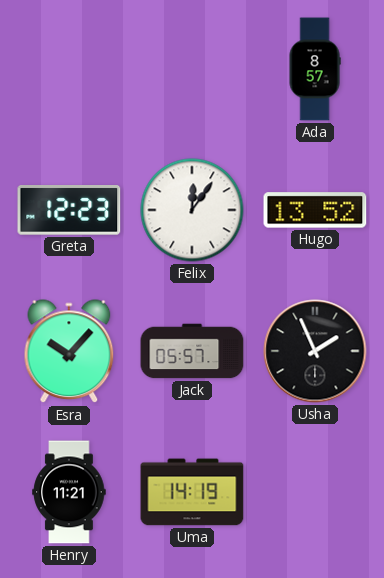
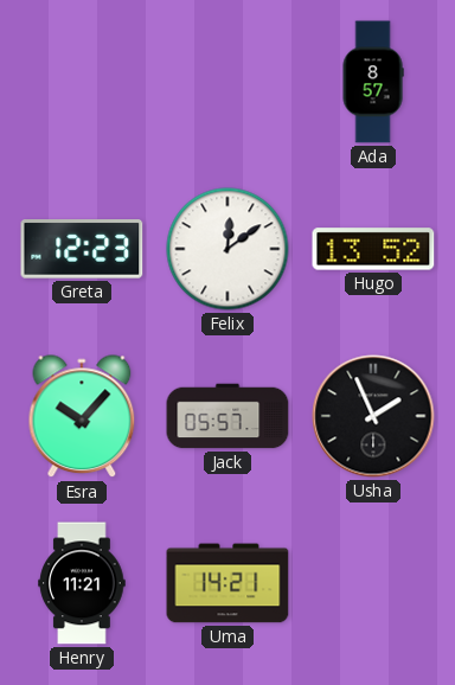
Felix: 12:06 -> 12:09 (227, 249)
Uma: 14:19 -> 14:21 (227, 583)
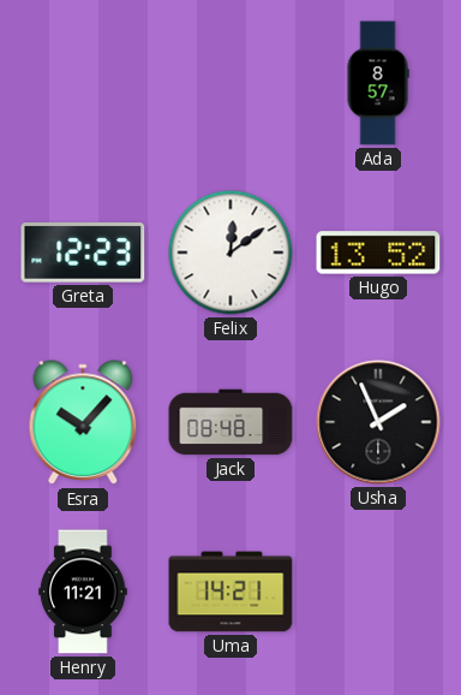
Jack: 05:57 -> 08:48 (230, 422)
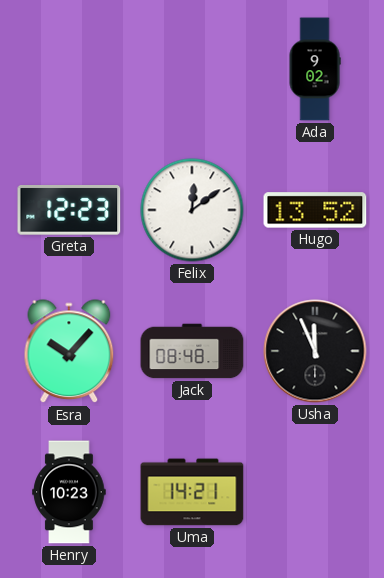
Ada: 8:57 -> 9:02 (315, 69)
Usha: 1:56 -> 11:56 (315, 351)
Henry: 11:21 -> 10:23 (69, 492)
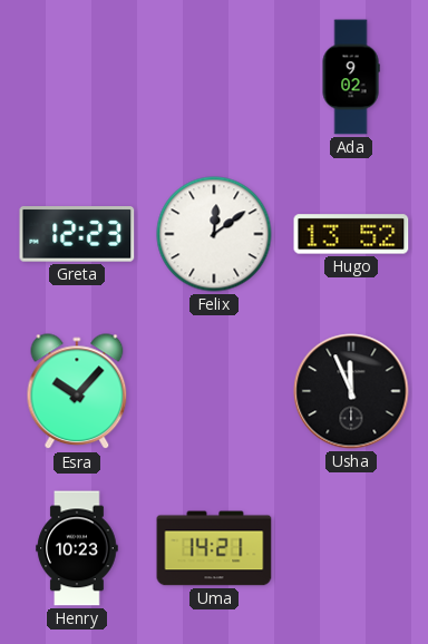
Jack: 08:48 -> none (192, 351)
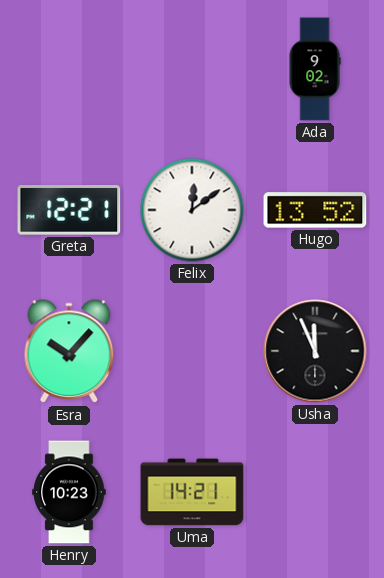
Greta: 12:23 -> 12:21 (69, 211)
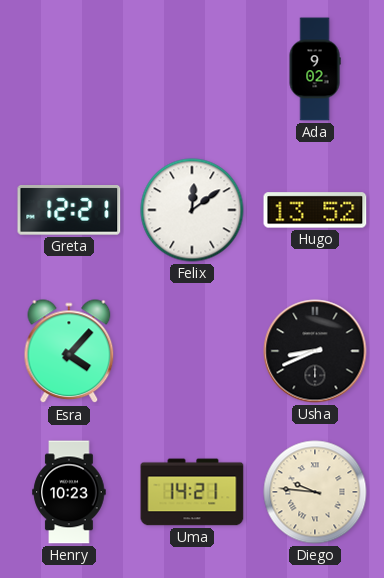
Esra: 10:07 -> 4:07 (69, 352)
Usha: 11:56 -> 8:41 (315, 351)
Diego: none -> 9:46 (315, 492)
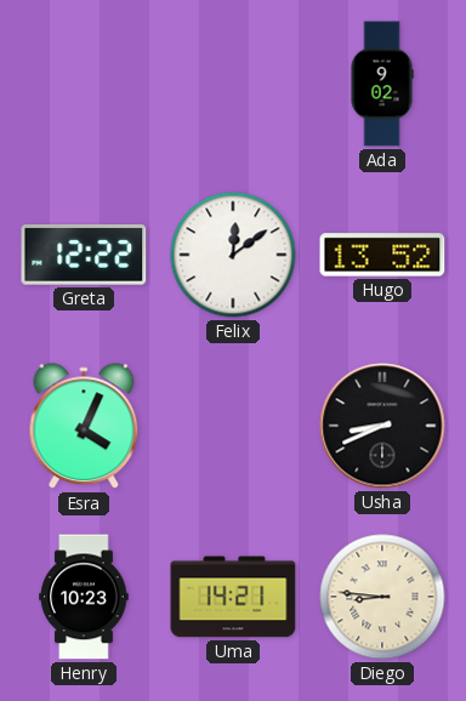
Greta: 12:21 -> 12:22 (84, 256)
Esra: 4:07 -> 4:04 (84, 427)
Diego: 9:46 -> 8:46 (382, 597)
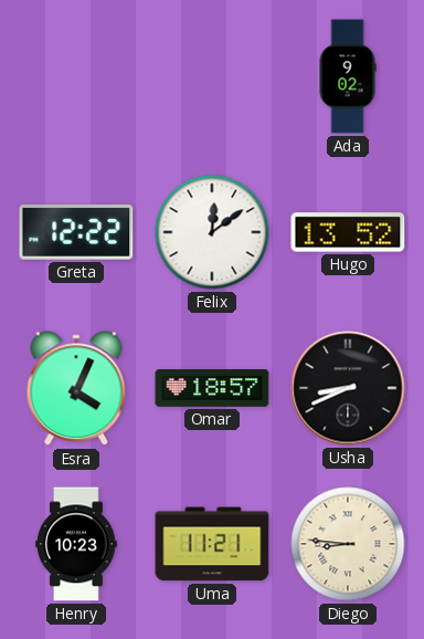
Omar: none -> 18:57 (212, 389)
Uma: 14:21 -> 11:21 (212, 544)
